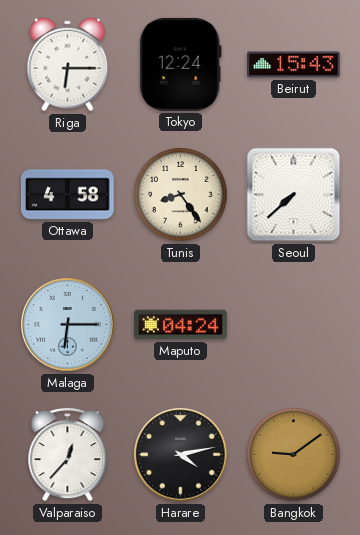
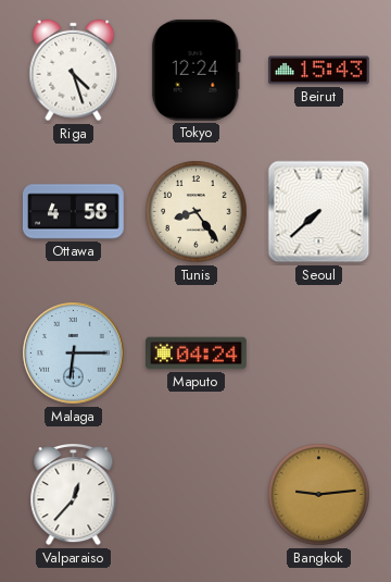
Riga: 6:15 -> 4:27 (74, 71)
Harare: 4:13 -> none (181, 455)
Bangkok: 9:09 -> 9:14 (319, 495)
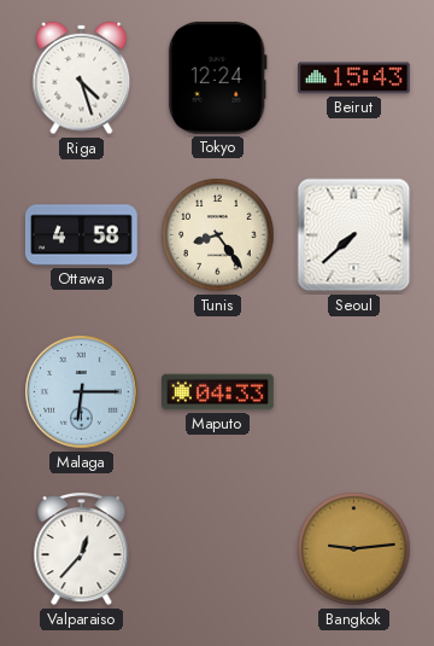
Maputo: 04:24 -> 04:33 (218, 392)
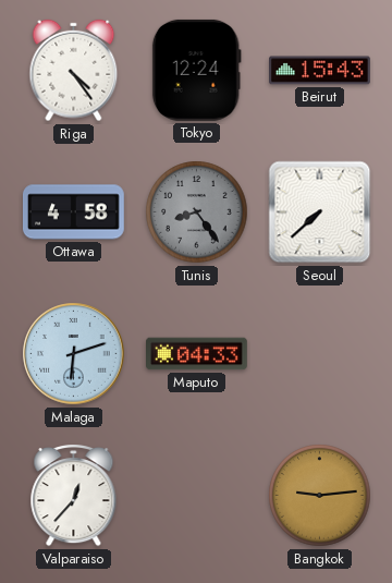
Riga: 4:27 -> 4:24 (74, 71)
Tunis dial: cream -> grey (197, 212)
Malaga: 6:15 -> 6:12 (74, 354)
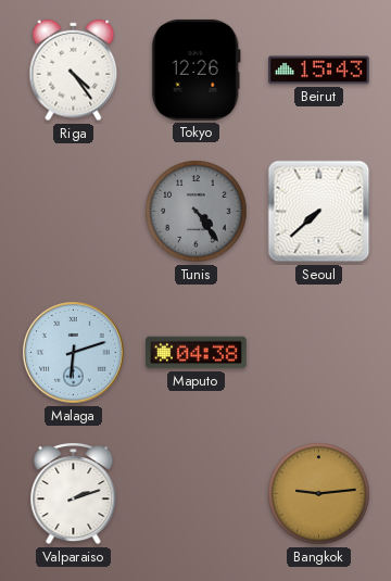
Tokyo: 12:24 -> 12:26 (195, 70)
Ottawa: 4:58 -> none (74, 212)
Tunis: 8:24 -> 4:24 (197, 212)
Maputo: 04:33 -> 04:38 (197, 353)
Valparaiso: 12:37 -> 2:12 (74, 494)
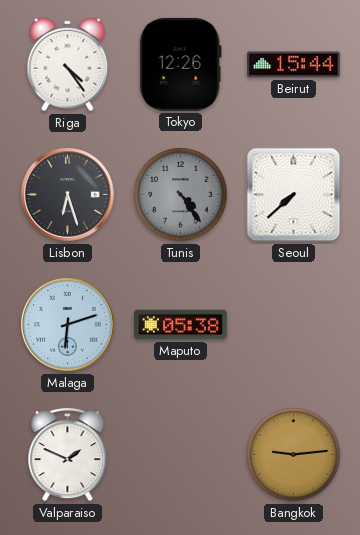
Beirut: 15:43 -> 15:44 (294, 65)
Lisbon: none -> 6:27 (68, 195)
Maputo: 04:38 -> 05:38 (181, 325)
Valparaiso: 2:12 -> 1:49 (68, 455)
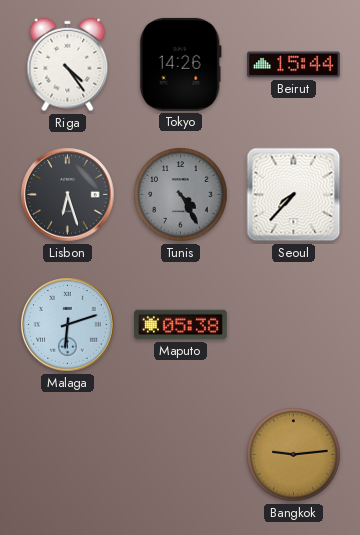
Tokyo: 12:26 -> 14:26 (180, 64)
Tunis: 4:24 -> 4:25 (181, 195)
Seoul: 7:38 -> 7:37 (294, 195)
Valparaiso: 1:49 -> none (68, 455)
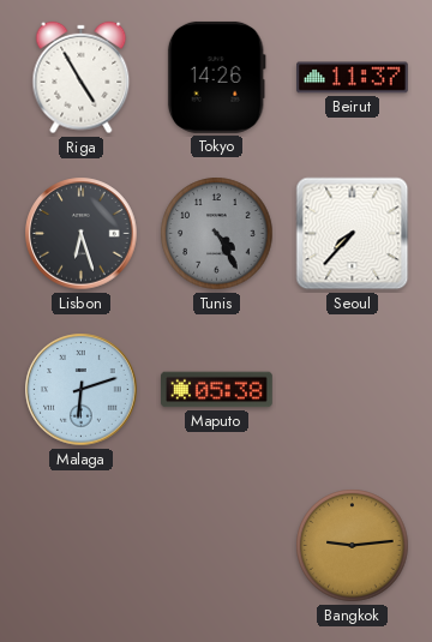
Riga: 4:24 -> 4:55 (82, 78)
Beirut: 15:44 -> 11:37 (353, 78)
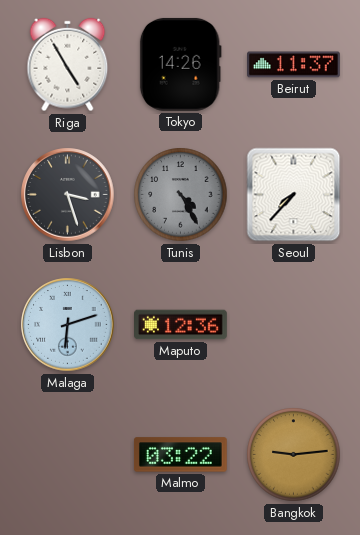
Lisbon: 6:27 -> 3:27 (68, 195)
Maputo: 05:38 -> 12:36 (181, 325)
Malmo: none -> 03:22 (180, 455)
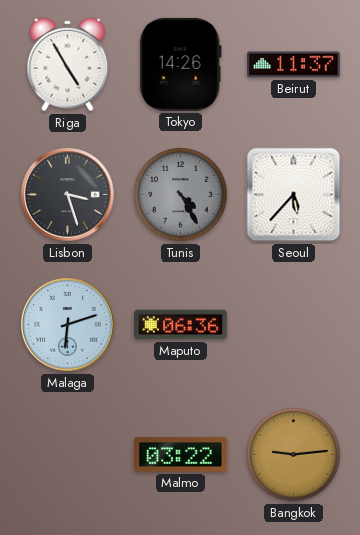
Seoul: 7:37 -> 5:37 (294, 195)
Maputo: 12:36 -> 06:36 (181, 325)
